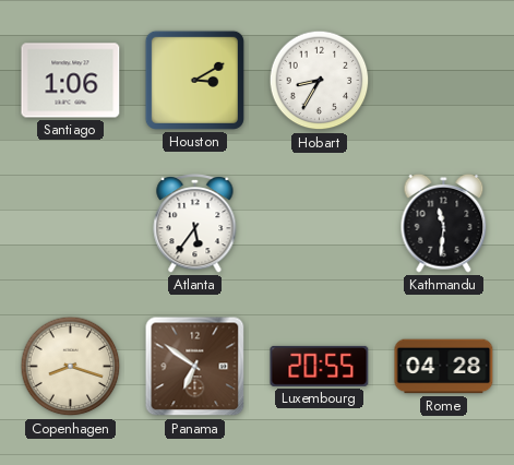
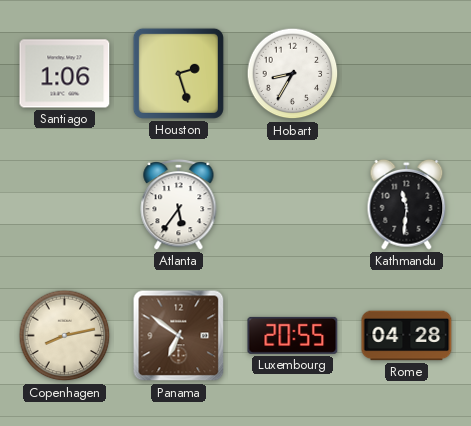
Houston: 3:10 -> 2:27 (178, 73)
Copenhagen: 8:18 -> 8:13 (65, 336)
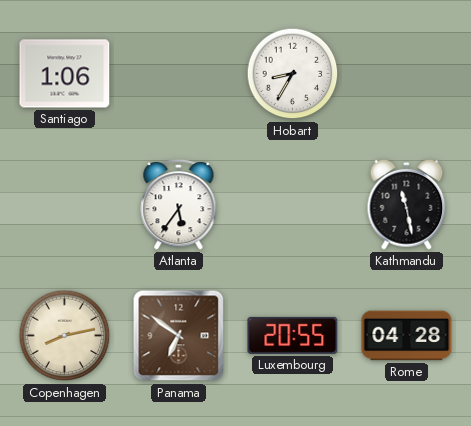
Houston: 2:27 -> none (178, 73)
Kathmandu: 11:31 -> 11:28 (407, 204)
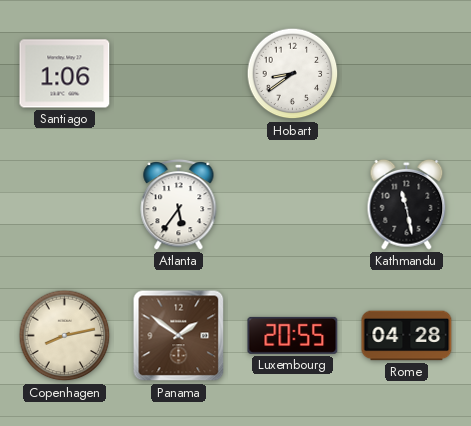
Hobart: 8:35 -> 8:39 (293, 74)
Panama: 6:51 -> 1:51 (179, 336)
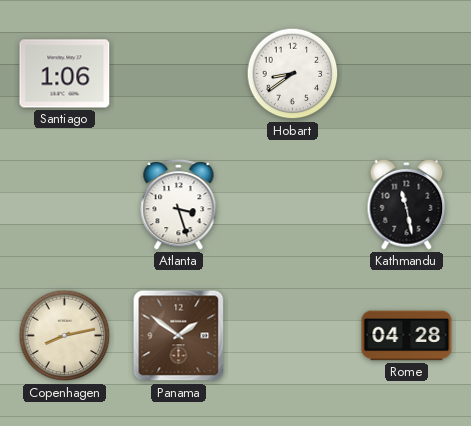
Atlanta: 5:36 -> 3:27 (179, 205)
Luxembourg: 20:55 -> none (293, 335)
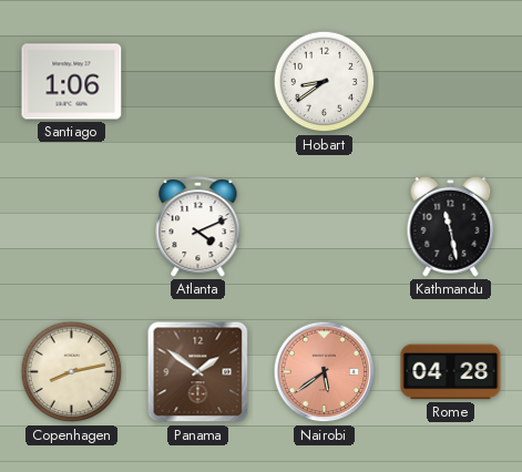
Atlanta: 3:27 -> 4:11 (198, 227)
Nairobi: none -> 5:39 (325, 372)
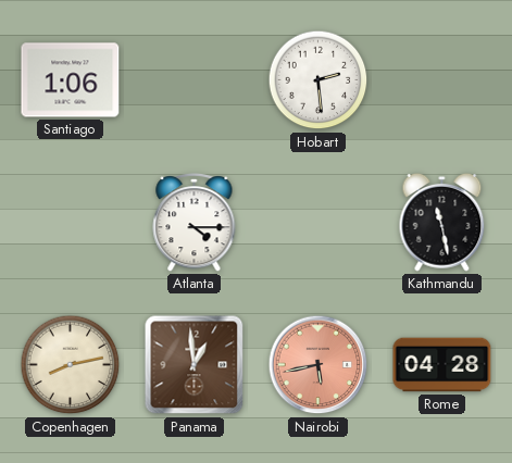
Hobart: 8:39 -> 2:29 (319, 80)
Atlanta: 4:11 -> 4:15 (195, 223)
Panama: 1:51 -> 12:59 (195, 365)
Nairobi: 5:39 -> 5:43 (319, 365)
